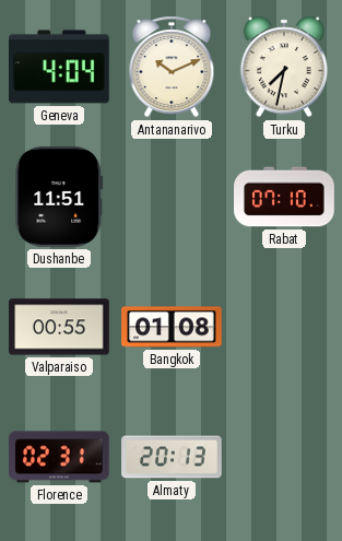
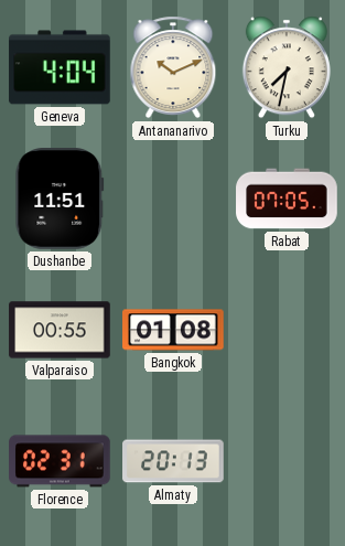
Rabat: 07:10 -> 07:05 (287, 199)
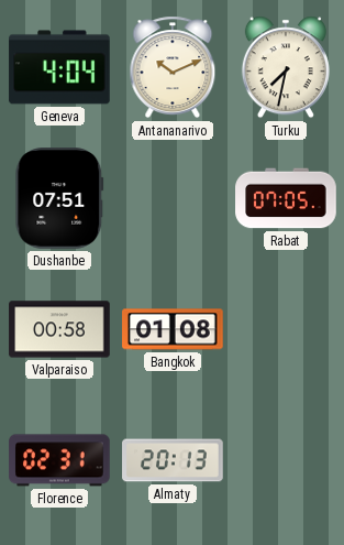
Dushanbe: 11:51 -> 07:51 (59, 199)
Valparaiso: 00:55 -> 00:58 (59, 329)
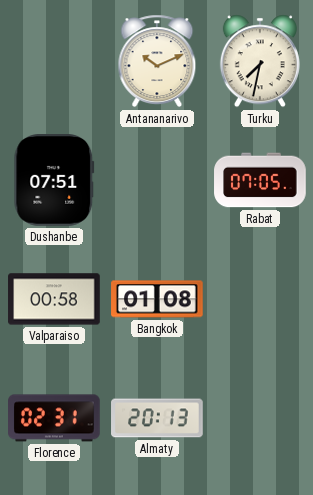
Geneva: 4:04 -> none (59, 67)
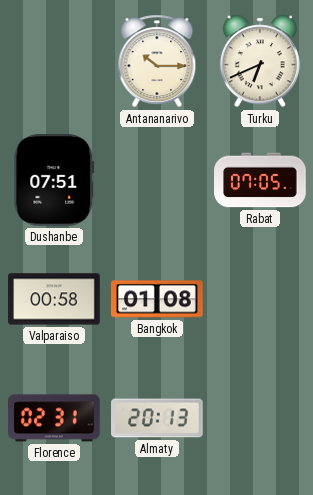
Antananarivo: 10:11 -> 10:15 (157, 61)
Turku: 7:32 -> 6:41 (260, 61)
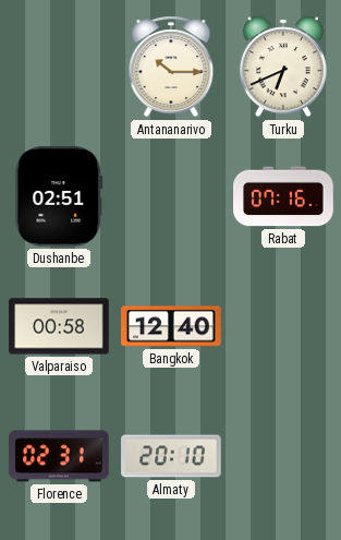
Dushanbe: 07:51 -> 02:51 (59, 197)
Rabat: 07:05 -> 07:16 (283, 196)
Bangkok: 01:08 -> 12:40 (171, 326)
Almaty: 20:13 -> 20:10 (171, 456)
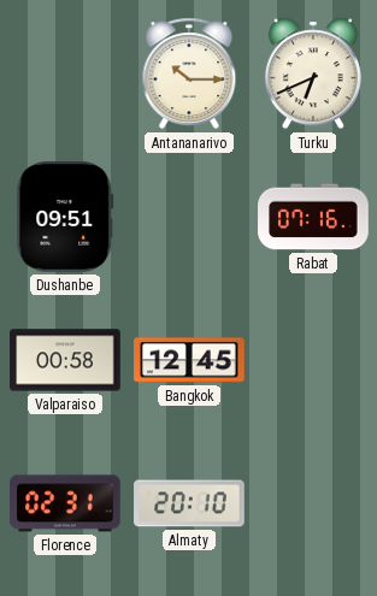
Dushanbe: 02:51 -> 09:51 (65, 218)
Bangkok: 12:40 -> 12:45 (189, 360)
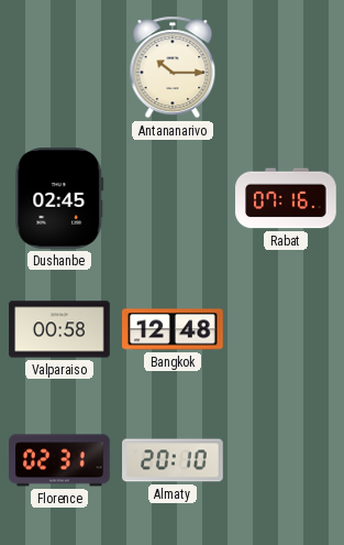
Turku: 6:41 -> none (313, 73)
Dushanbe: 09:51 -> 02:45 (59, 199)
Bangkok: 12:45 -> 12:48 (173, 329)
